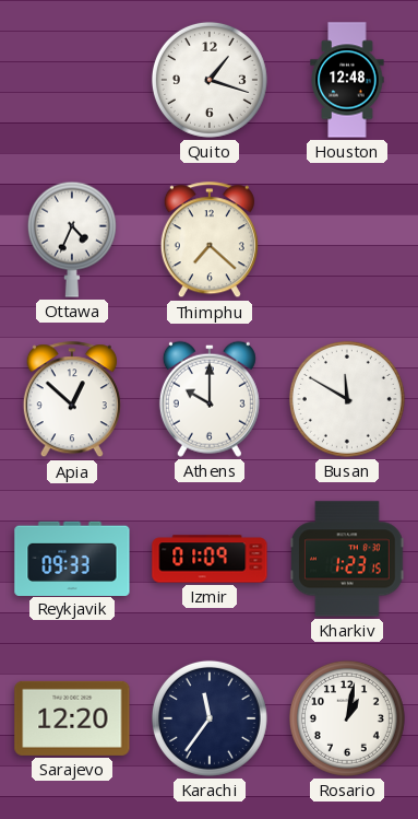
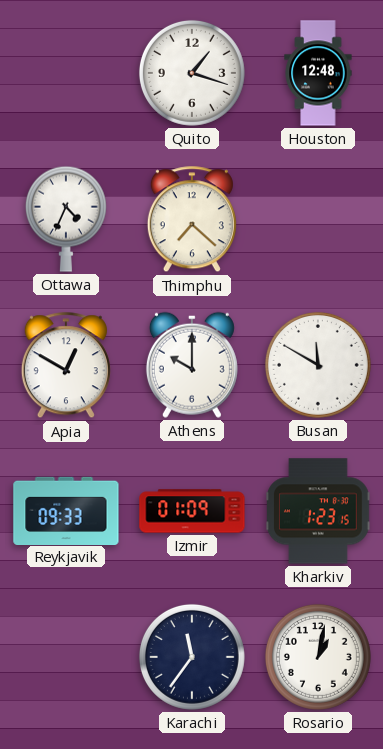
Apia: 12:52 -> 12:50 (66, 366)
Sarajevo: 12:20 -> none (72, 718)
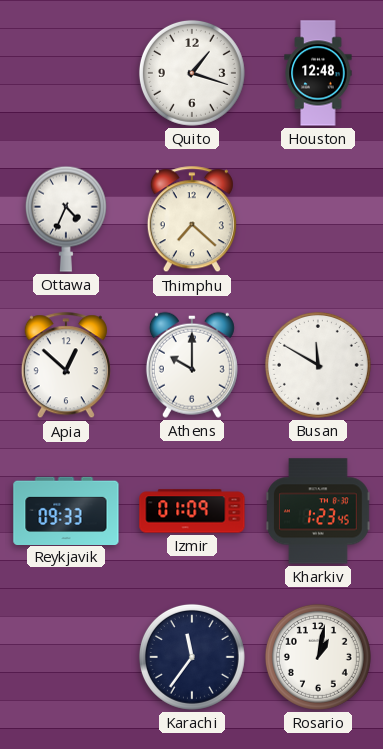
Apia: 12:50 -> 12:52 (66, 366)
Kharkiv: 1:23:15 -> 1:23:45 (319, 511)
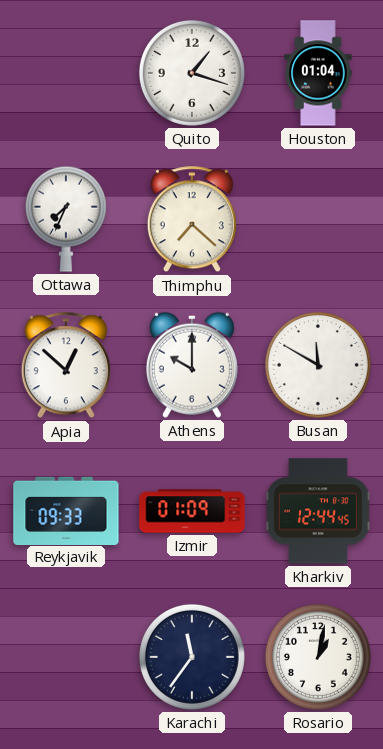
Houston: 12:48 -> 01:04 (318, 73)
Ottawa: 4:34 -> 7:34 (66, 219)
Kharkiv: 1:23 -> 12:44 (319, 511)
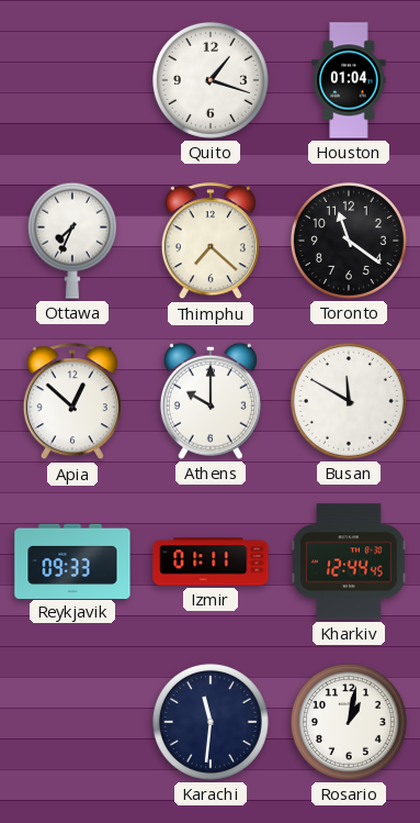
Toronto: none -> 11:21 (349, 241)
Izmir: 01:09 -> 01:11 (211, 561)
Karachi: 11:36 -> 11:31 (211, 722)
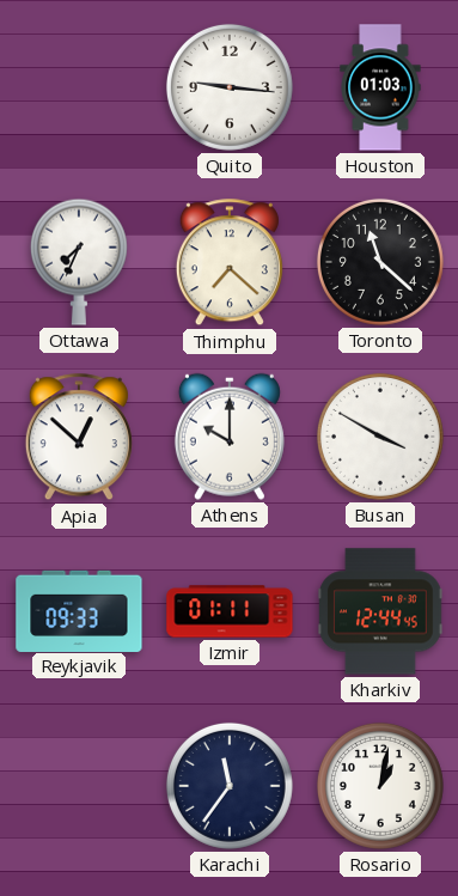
Quito: 1:18 -> 9:16 (230, 87)
Houston: 01:04 -> 01:03 (380, 87)
Toronto: 11:21 -> 11:22 (380, 262)
Busan: 11:50 -> 3:50 (380, 437)
Karachi: 11:31 -> 11:36 (230, 786)
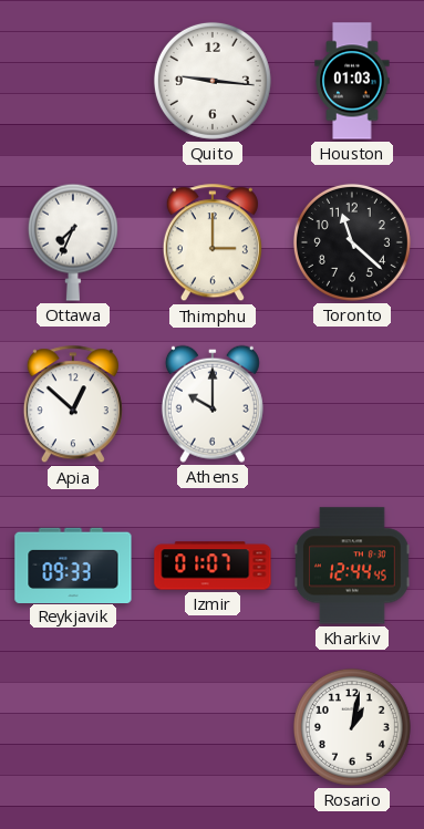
Thimphu: 7:22 -> 3:00 (213, 243)
Busan: 3:50 -> none (380, 437)
Izmir: 01:11 -> 01:07 (213, 566)
Karachi: 11:36 -> none (230, 786)
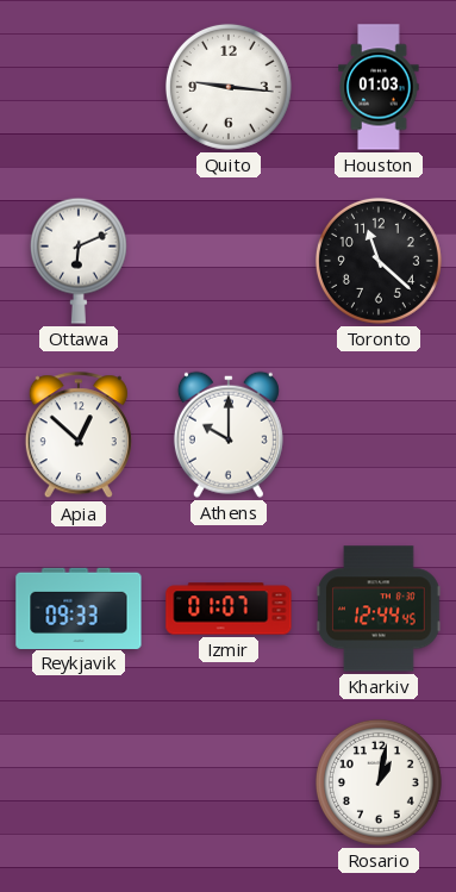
Ottawa: 7:34 -> 6:11 (79, 261)
Thimphu: 3:00 -> none (213, 243)
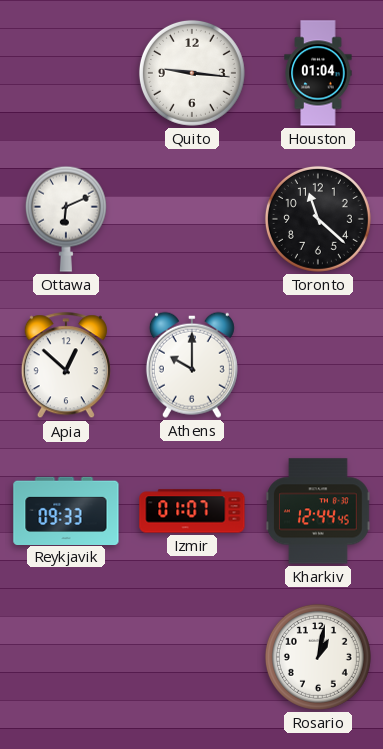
Houston: 01:03 -> 01:04 (318, 73)
